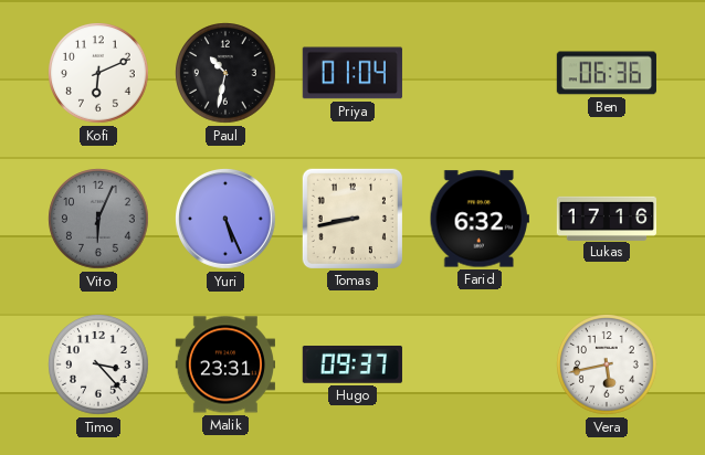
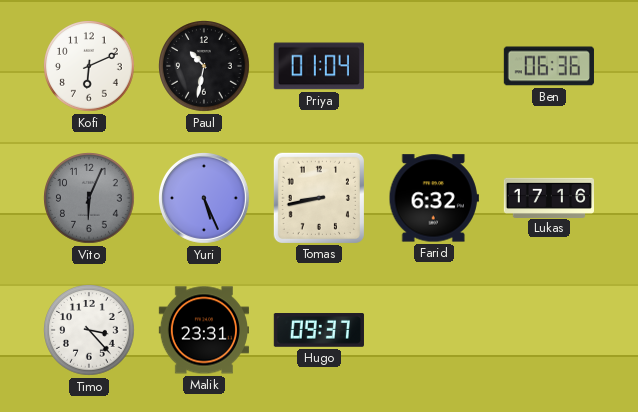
Vera: 5:43 -> none (608, 366)
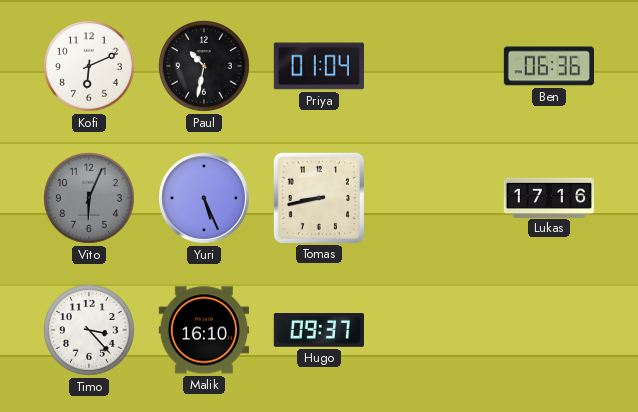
Farid: 6:32 -> none (434, 198)
Malik: 23:31 -> 16:10 (203, 330)
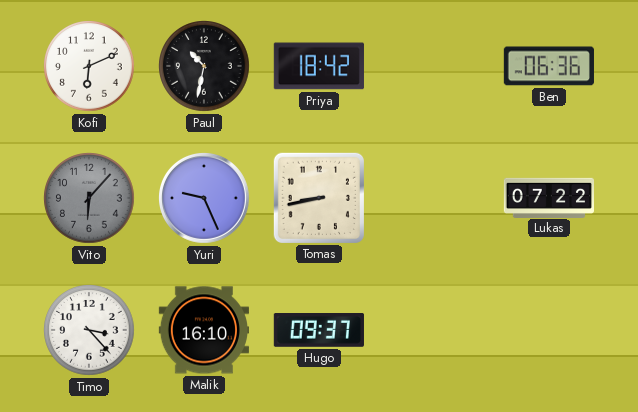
Priya: 01:04 -> 18:42 (319, 66)
Vito: 6:04 -> 6:07 (90, 199)
Yuri: 5:26 -> 9:26 (205, 199)
Lukas: 17:16 -> 07:22 (549, 197)
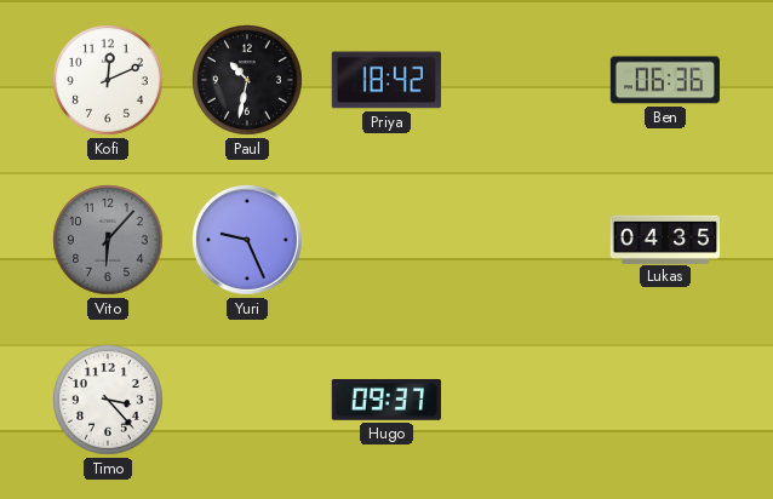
Kofi: 6:11 -> 12:11 (109, 81)
Tomas: 8:43 -> none (319, 198)
Lukas: 07:22 -> 04:35 (665, 239)
Malik: 16:10 -> none (203, 330)
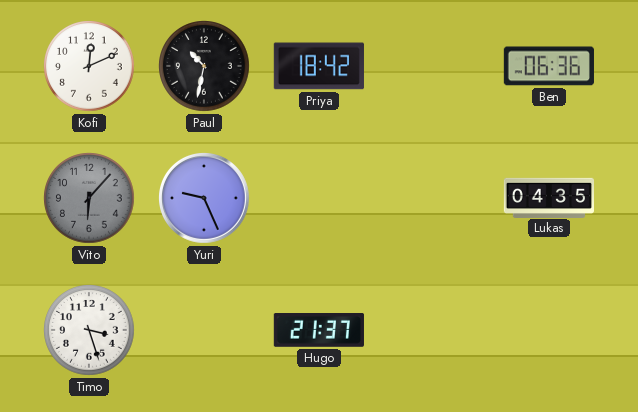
Timo: 3:23 -> 3:27 (90, 331)
Hugo: 09:37 -> 21:37 (319, 331)
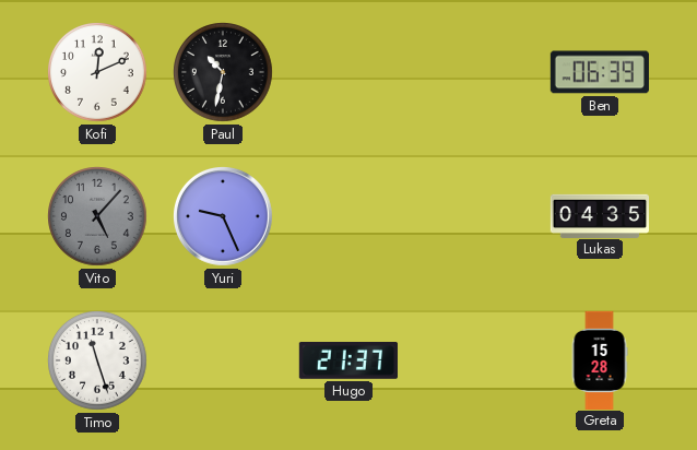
Priya: 18:42 -> none (319, 66)
Ben: 06:36 -> 06:39 (600, 72)
Vito: 6:07 -> 5:07 (98, 217)
Timo: 3:27 -> 11:27 (98, 362)
Greta: none -> 15:28 (600, 359)
